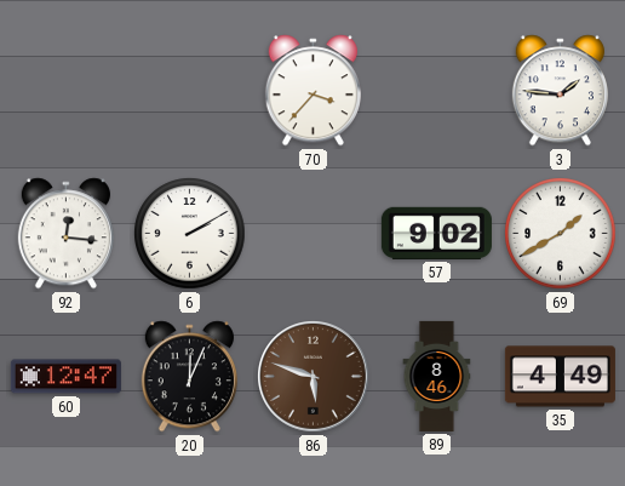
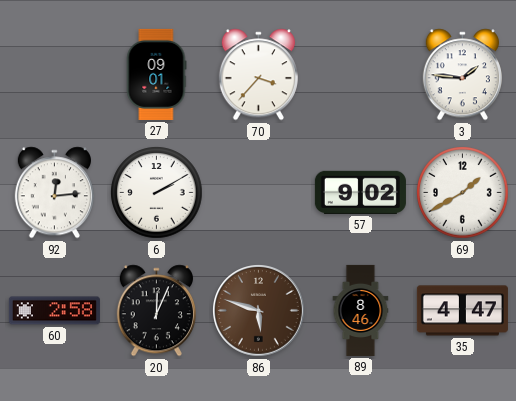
27: none -> 09:01 (156, 74)
92: 12:16 -> 12:14 (54, 193)
60: 12:47 -> 2:58 (54, 311)
35: 4:49 -> 4:47 (462, 311)
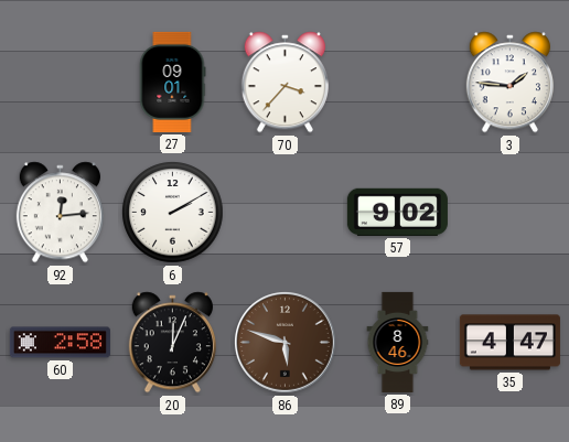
69: 1:40 -> none (463, 193)
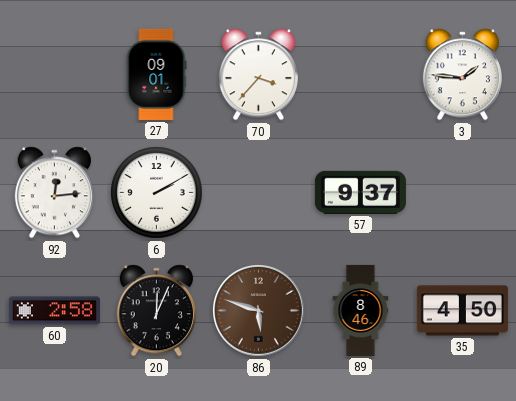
57: 9:02 -> 9:37 (360, 192)
35: 4:47 -> 4:50 (462, 311)
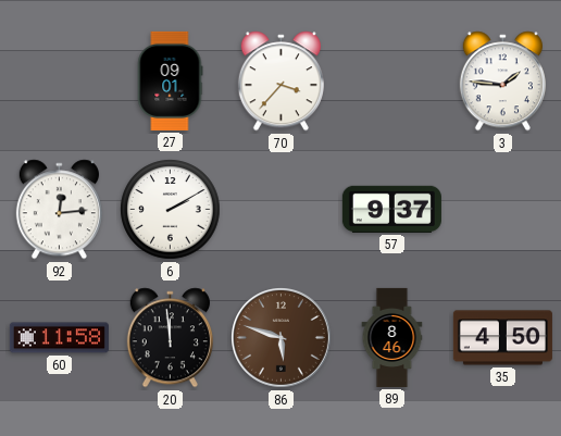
60: 2:58 -> 11:58 (59, 338)
20: 12:04 -> 11:59 (170, 338)
